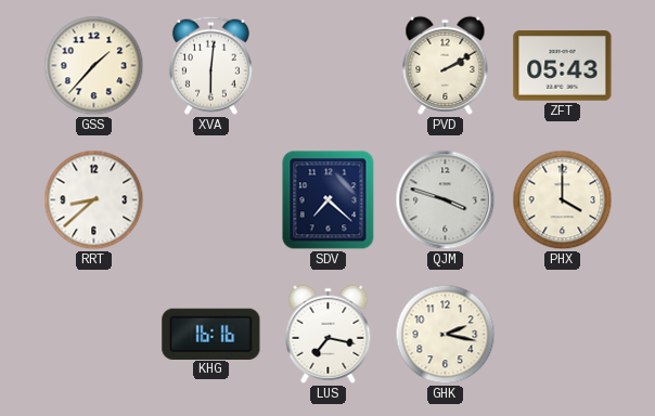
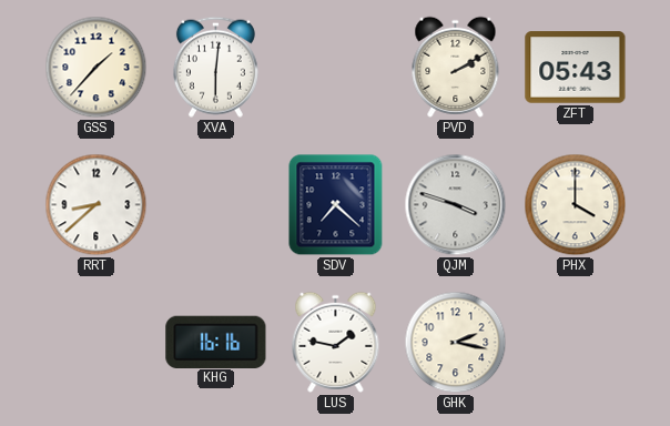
LUS: 7:17 -> 1:47 (336, 342)
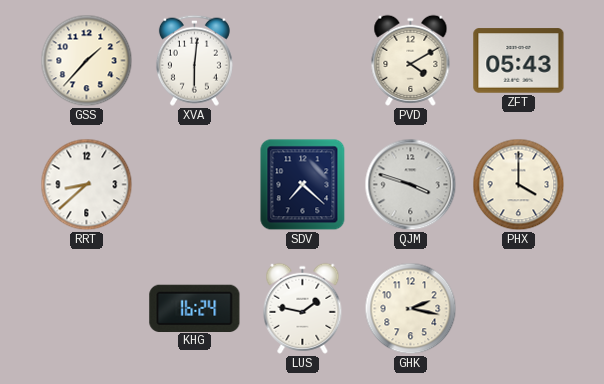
PVD: 2:10 -> 4:10 (411, 60)
KHG: 16:16 -> 16:24 (195, 308)
